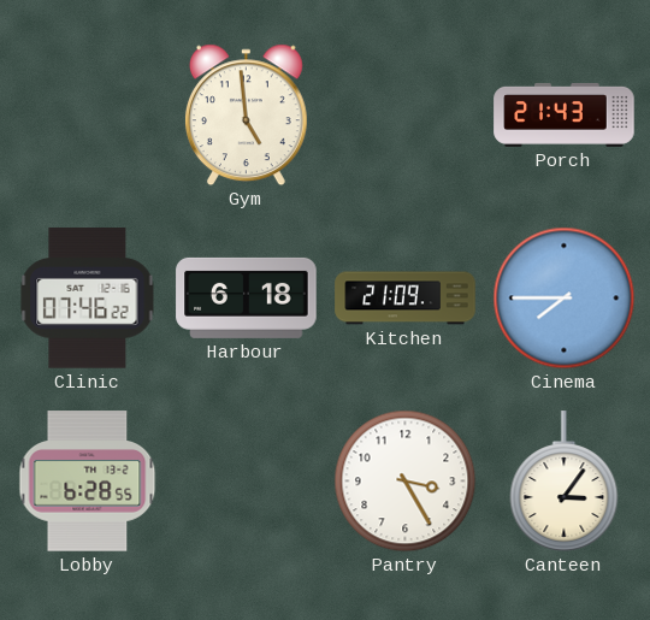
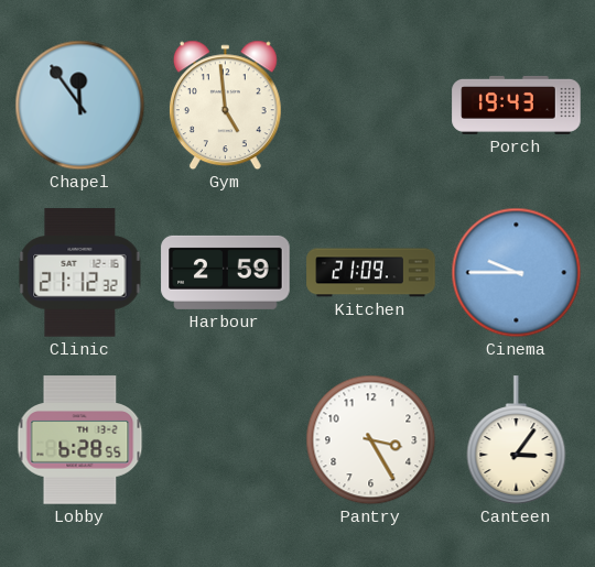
Chapel: none -> 11:54 (80, 106)
Porch: 21:43 -> 19:43 (517, 105)
Clinic: 07:46 -> 21:12 (80, 273)
Harbour: 6:18 -> 2:59 (226, 272)
Cinema: 7:45 -> 9:45 (517, 273)
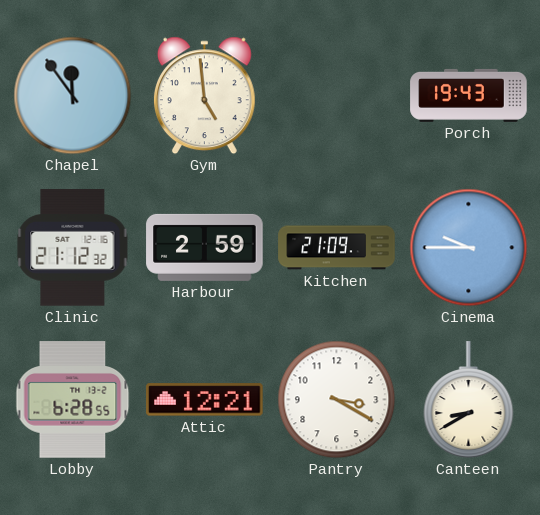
Attic: none -> 12:21 (205, 400)
Pantry: 3:25 -> 3:20 (337, 400)
Canteen: 3:06 -> 8:40 (469, 400)
